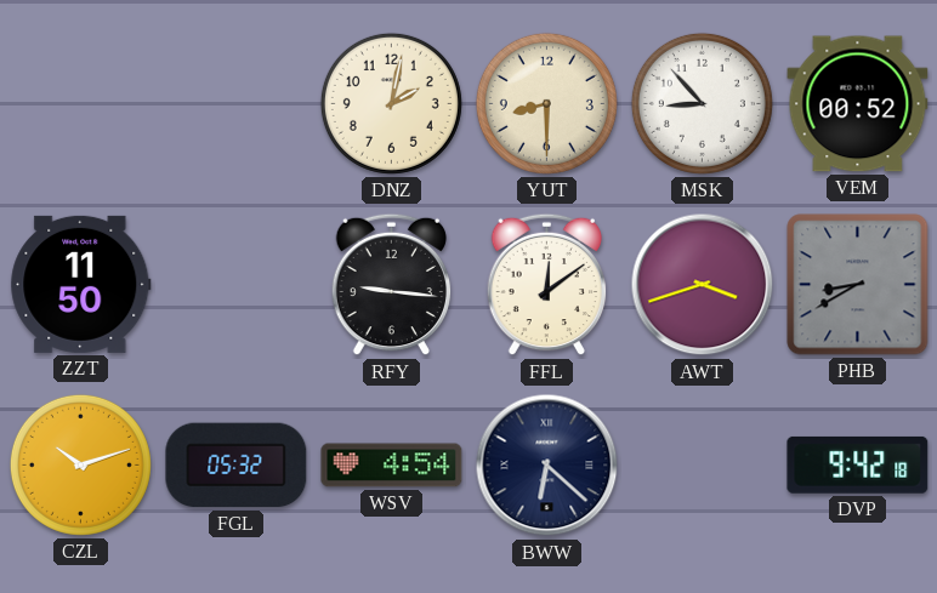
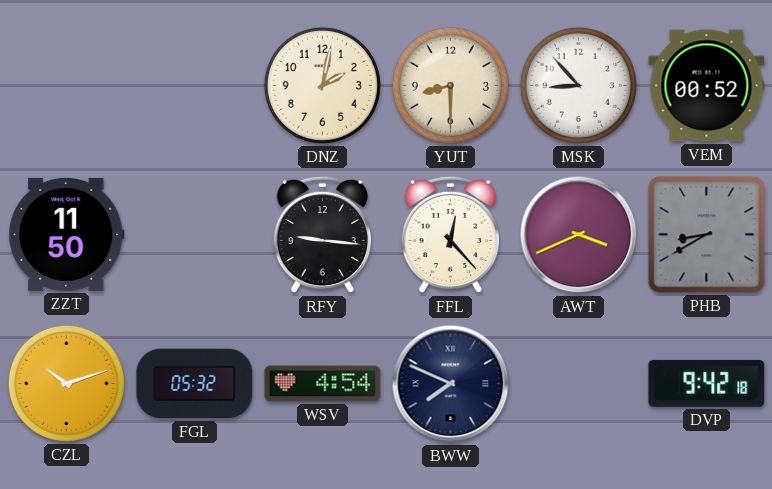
FFL: 12:09 -> 12:23 (451, 235)
AWT: 3:42 -> 3:41 (579, 235)
BWW: 6:22 -> 7:49 (451, 384)
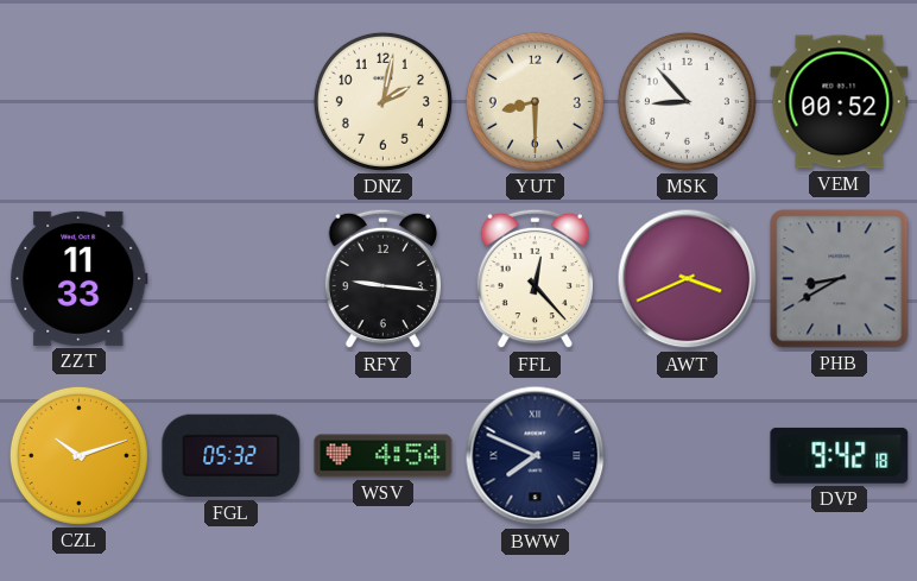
ZZT: 11:50 -> 11:33 (80, 278)
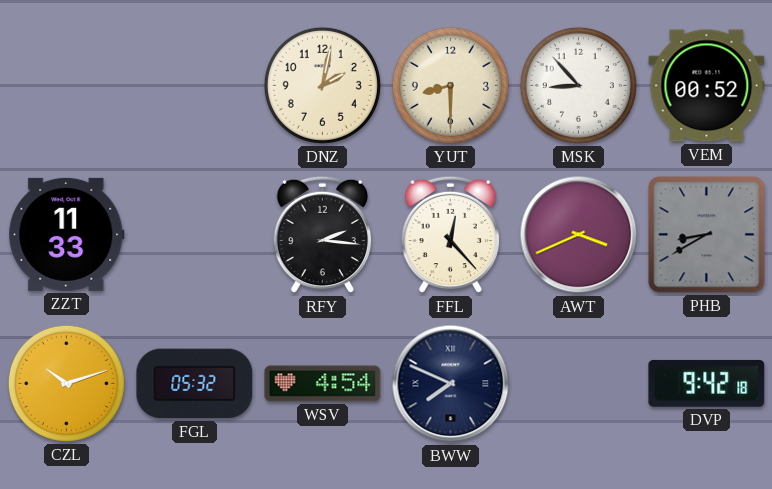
RFY: 9:16 -> 2:16 (323, 235)
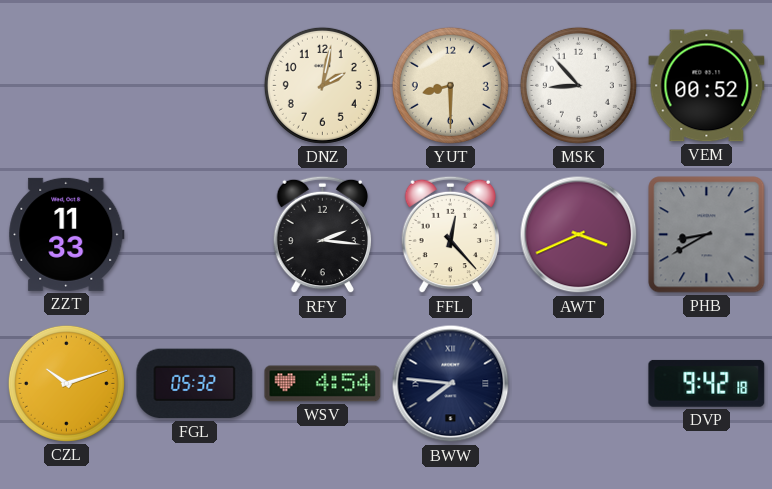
BWW: 7:49 -> 7:46 (451, 384)
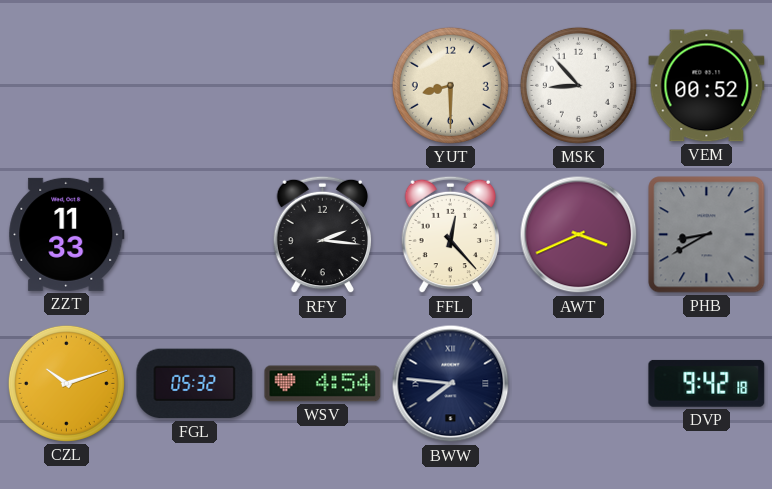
DNZ: 2:02 -> none (322, 85)
